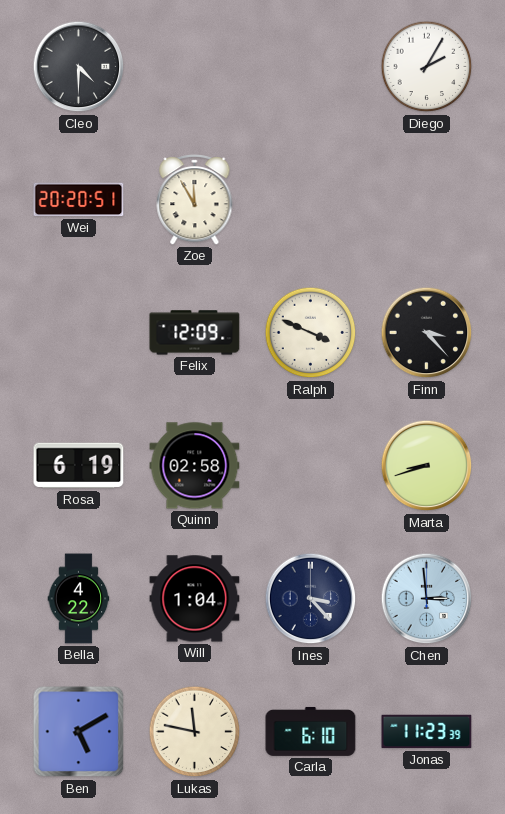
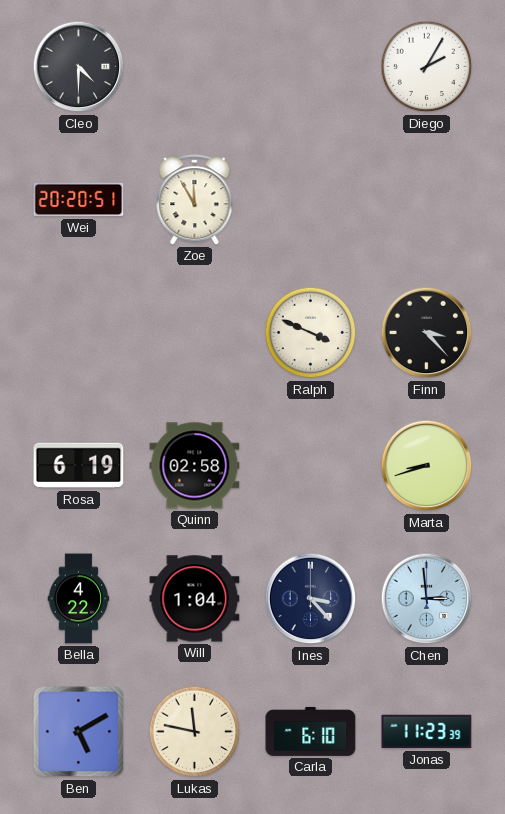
Felix: 12:09 -> none (195, 333)
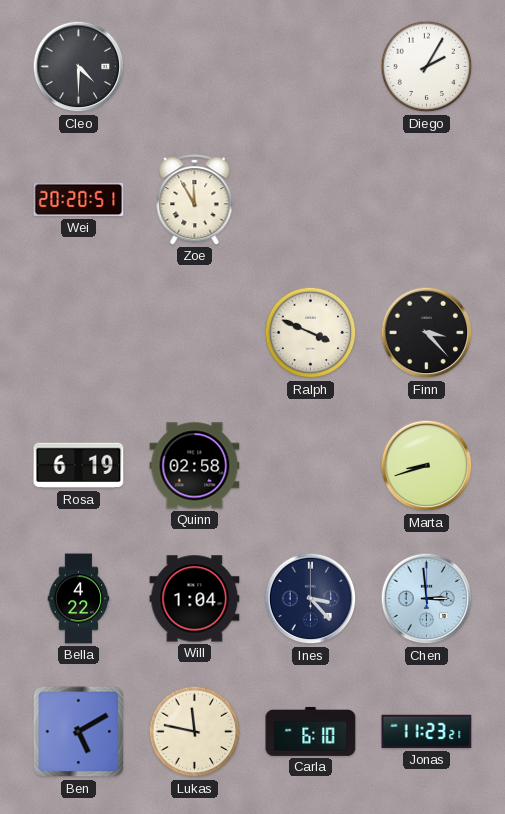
Jonas: 11:23:39 -> 11:23:21 (427, 732)
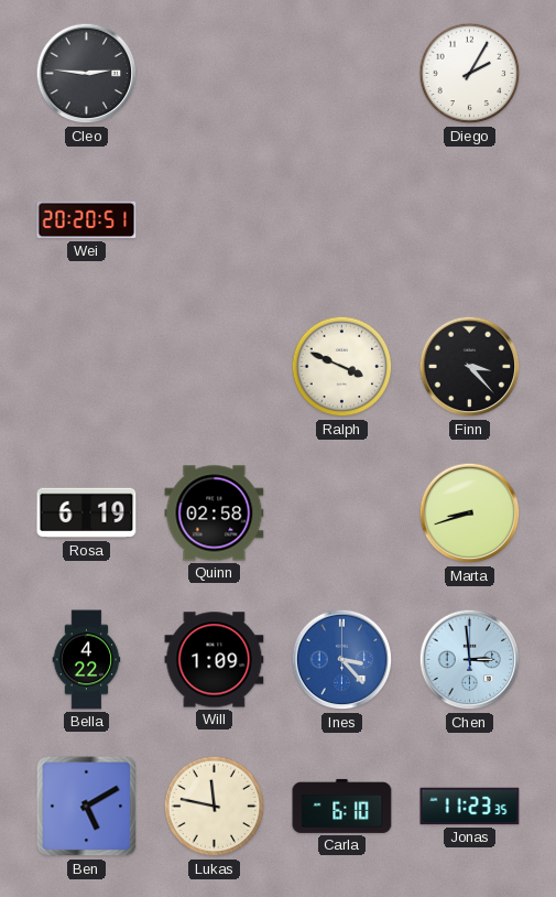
Cleo: 4:30 -> 2:46 (87, 74)
Zoe: 11:55 -> none (195, 200)
Will: 1:04 -> 1:09 (215, 660)
Ines dial: navy -> blue (342, 660)
Jonas: 11:23:21 -> 11:23:35 (470, 807)
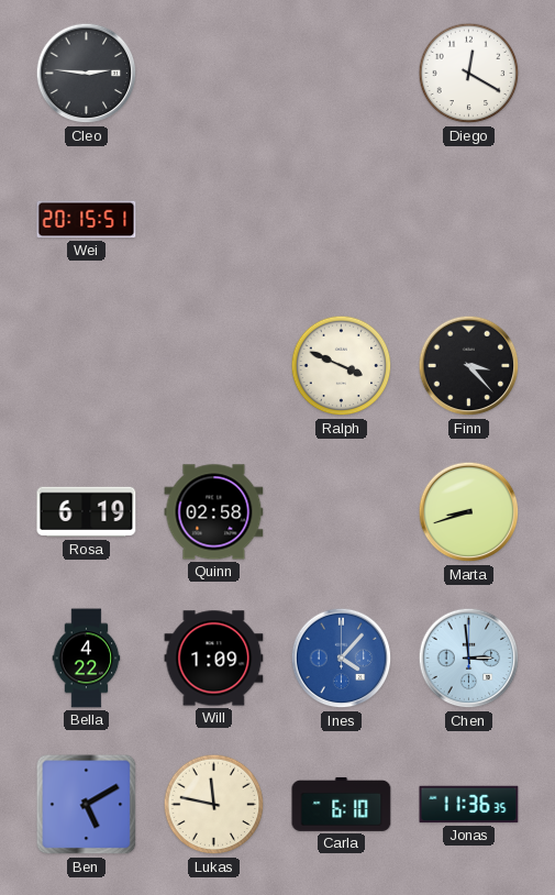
Diego: 2:05 -> 12:20 (469, 74)
Wei: 20:20 -> 20:15 (87, 220)
Ines: 3:23 -> 4:07 (342, 659)
Jonas: 11:23 -> 11:36 (469, 805)
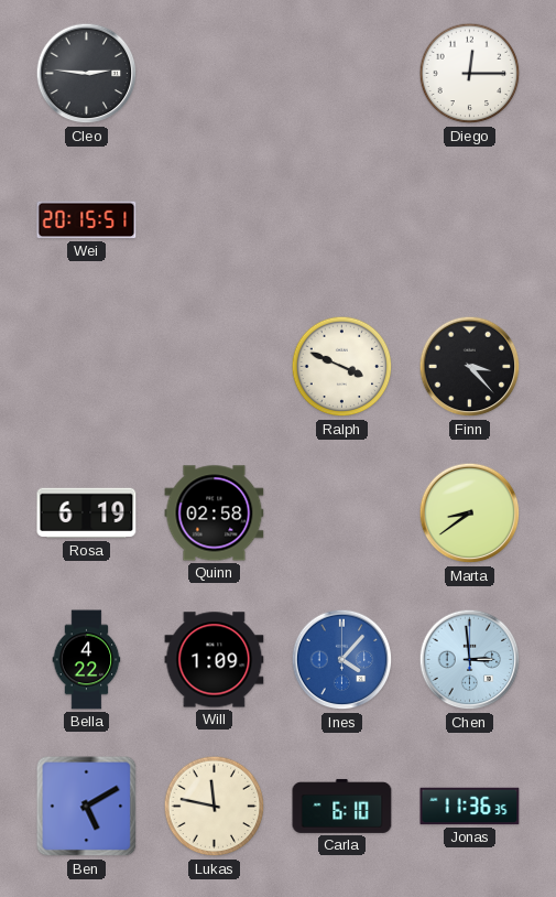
Diego: 12:20 -> 12:15 (470, 74)
Marta: 8:42 -> 8:39 (470, 514)
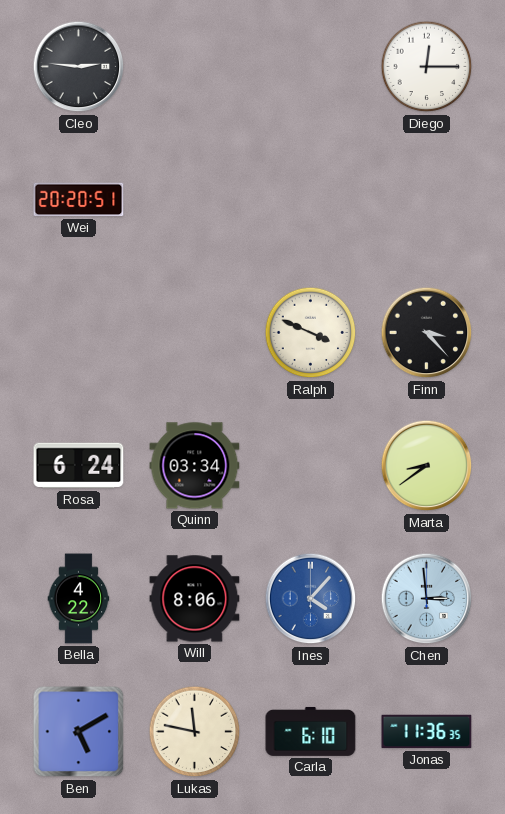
Wei: 20:15 -> 20:20 (79, 200)
Rosa: 6:19 -> 6:24 (79, 466)
Quinn: 02:58 -> 03:34 (195, 466)
Will: 1:09 -> 8:06 (195, 599)
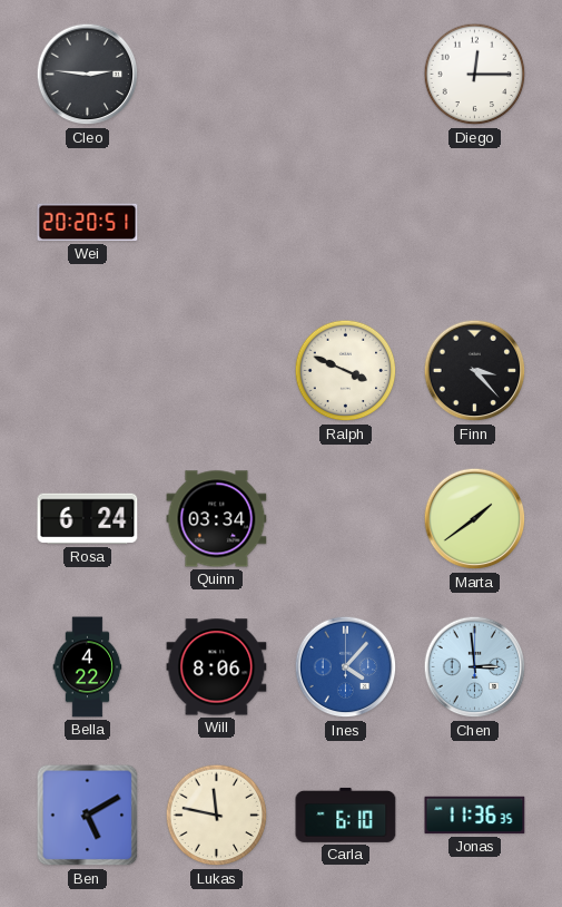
Marta: 8:39 -> 1:39 (475, 519)
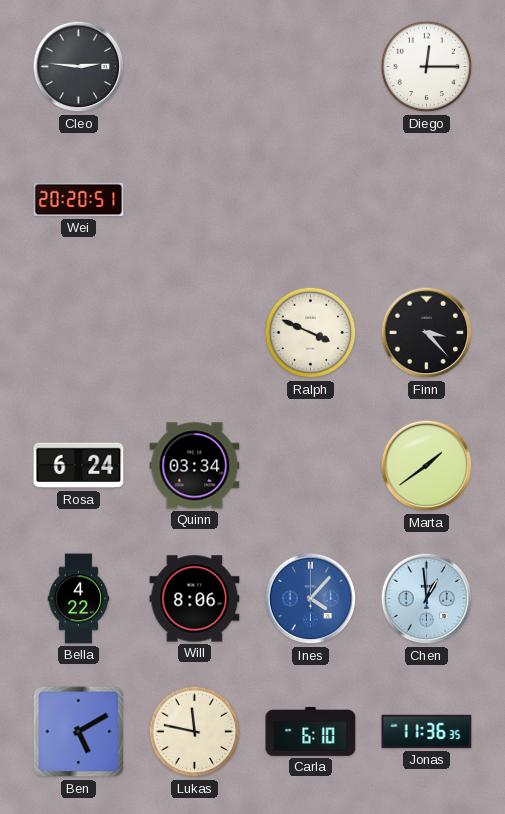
Chen: 2:59 -> 12:59 (427, 599)
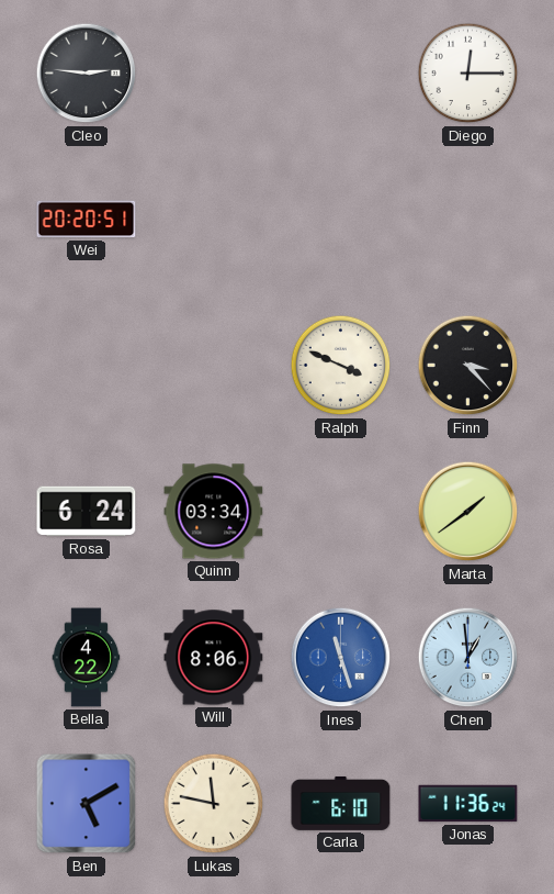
Ines: 4:07 -> 11:27 (341, 658)
Jonas: 11:36:35 -> 11:36:24 (468, 804)
